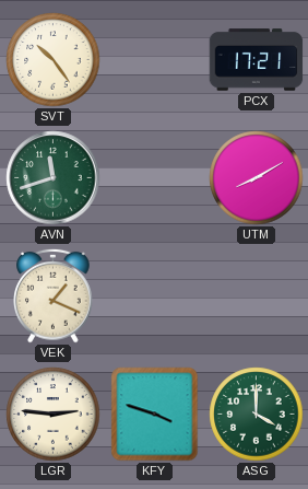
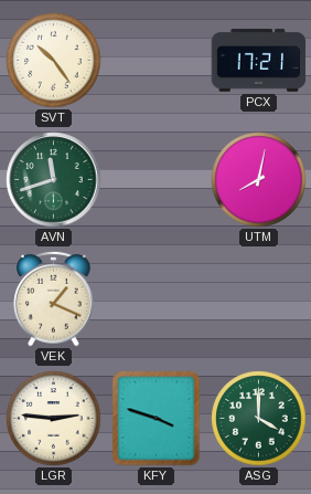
UTM: 8:10 -> 8:02 (259, 180)
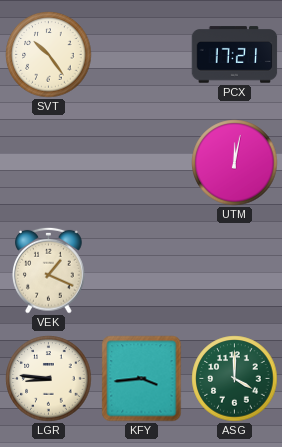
AVN: 11:42 -> none (54, 180)
UTM: 8:02 -> 12:02 (235, 163)
LGR: 2:46 -> 8:46 (49, 379)
KFY: 3:48 -> 3:44 (142, 379)
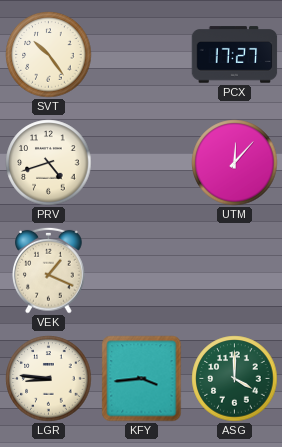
PCX: 17:21 -> 17:27 (235, 55)
PRV: none -> 4:42 (49, 163)
UTM: 12:02 -> 12:07 (235, 163)
